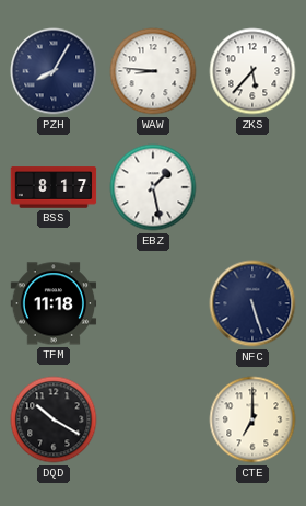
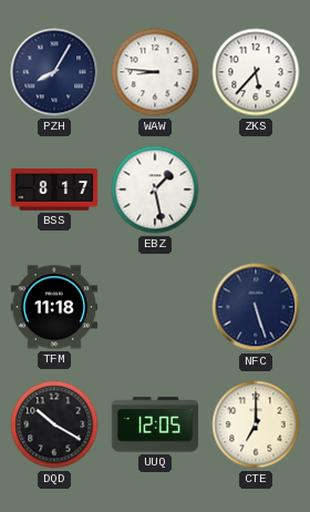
UUQ: none -> 12:05 (155, 424)
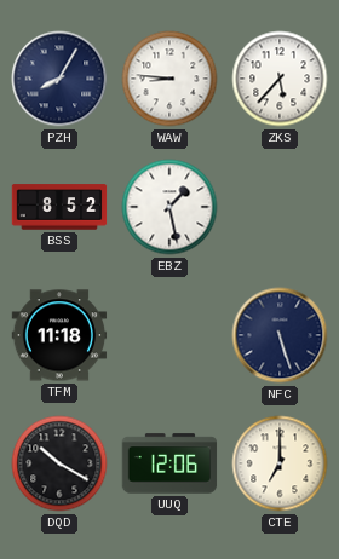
BSS: 8:17 -> 8:52 (59, 207)
UUQ: 12:05 -> 12:06 (169, 463)
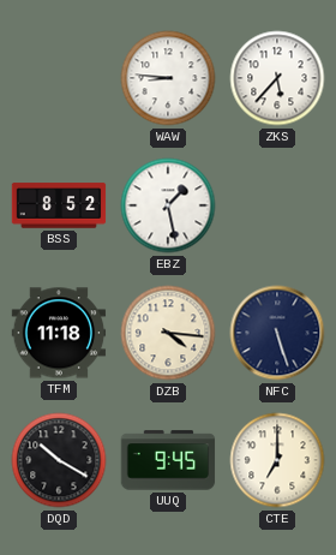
PZH: 8:05 -> none (59, 79)
DZB: none -> 4:16 (168, 333)
UUQ: 12:06 -> 9:45 (168, 460)
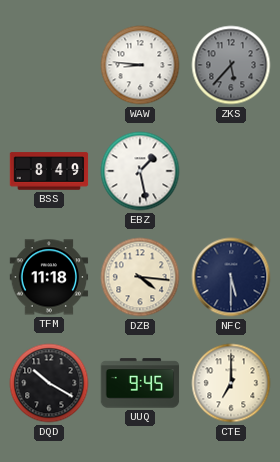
ZKS dial: white -> grey (231, 65)
BSS: 8:52 -> 8:49 (49, 171)
NFC: 5:27 -> 5:30 (231, 277)
